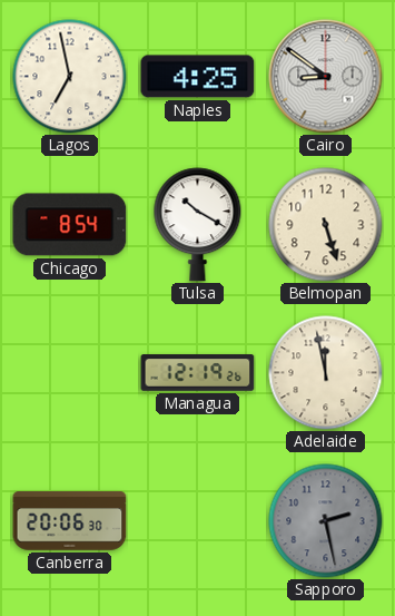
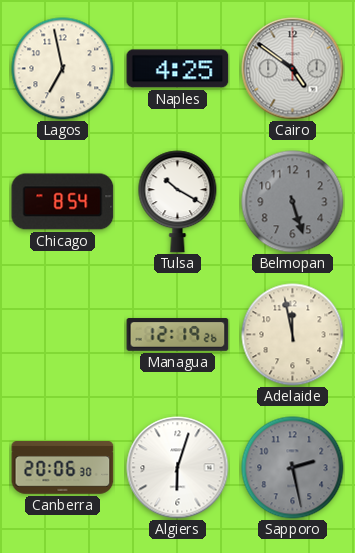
Cairo: 8:51 -> 4:51 (293, 69)
Belmopan dial: cream -> grey (293, 202)
Algiers: none -> 6:03 (178, 468)
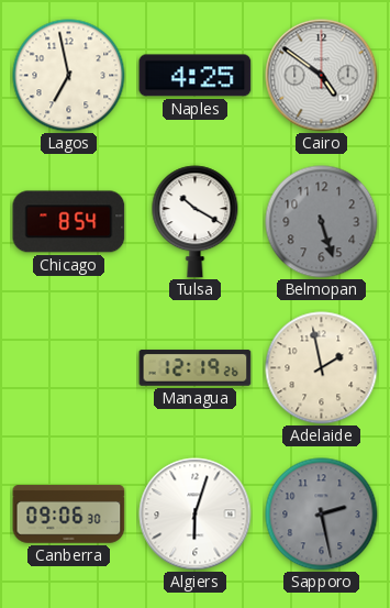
Adelaide: 11:58 -> 1:58 (322, 368)
Canberra: 20:06 -> 09:06 (69, 515)
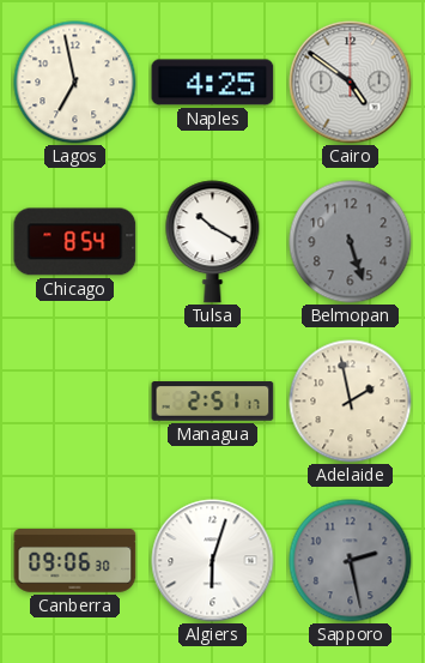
Managua: 12:19 -> 2:51 (213, 402)
